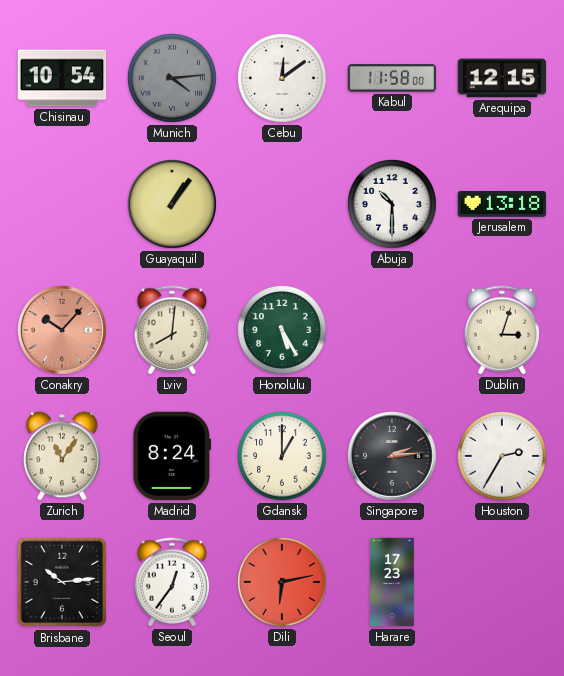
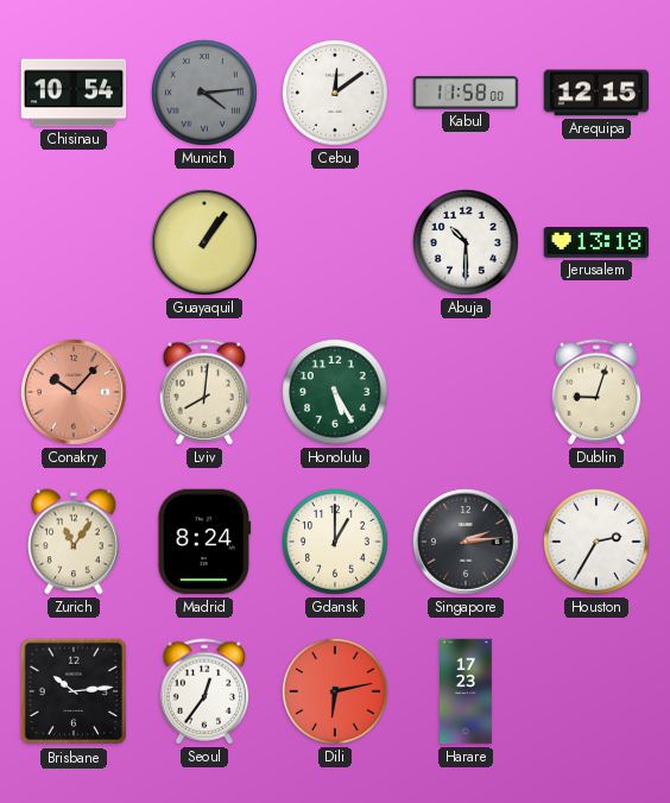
Dublin: 3:03 -> 9:03 (596, 392)
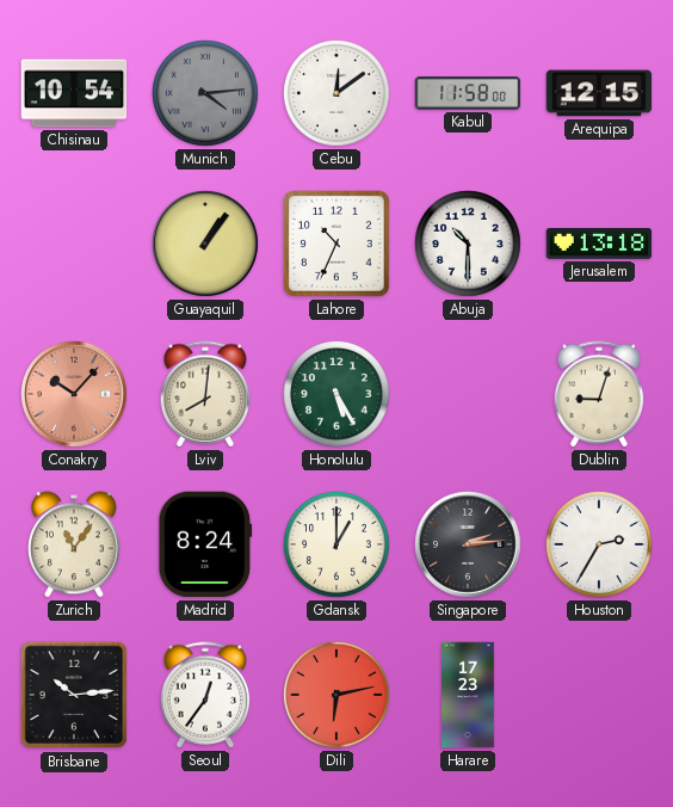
Lahore: none -> 10:34 (336, 244)
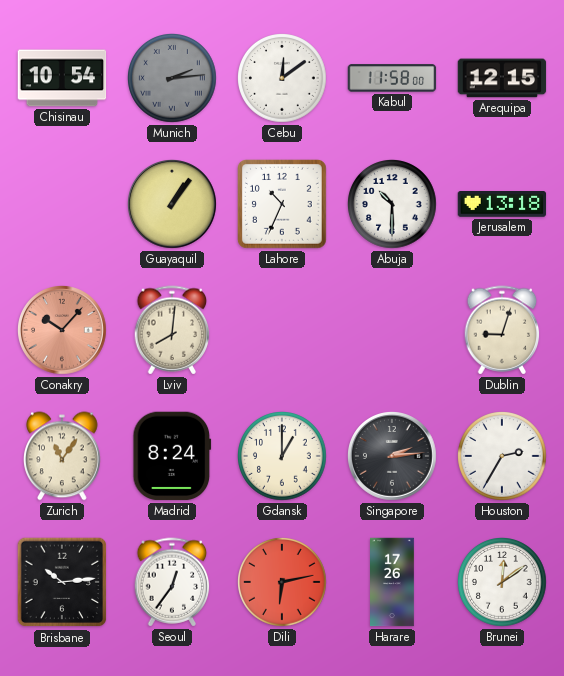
Munich: 4:14 -> 2:14 (173, 79)
Honolulu: 5:25 -> none (338, 395)
Harare: 17:23 -> 17:26 (393, 582)
Brunei: none -> 12:09 (503, 583)
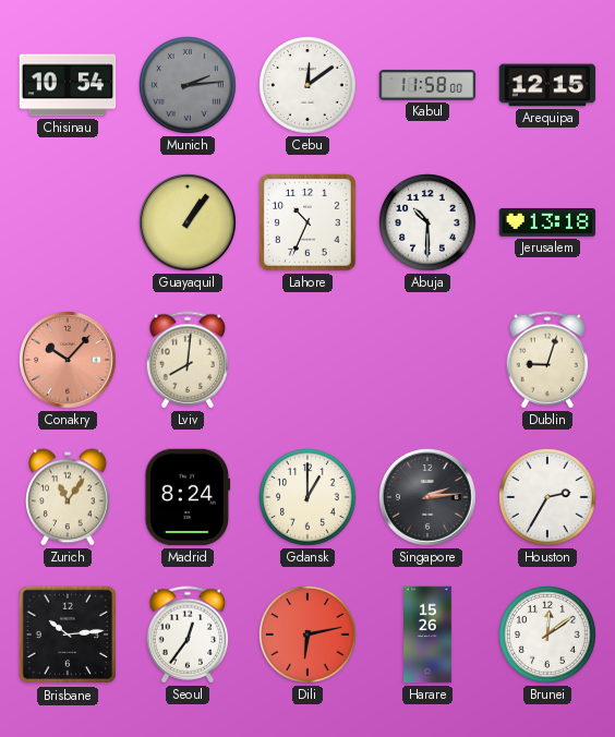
Harare: 17:26 -> 15:26 (429, 635)
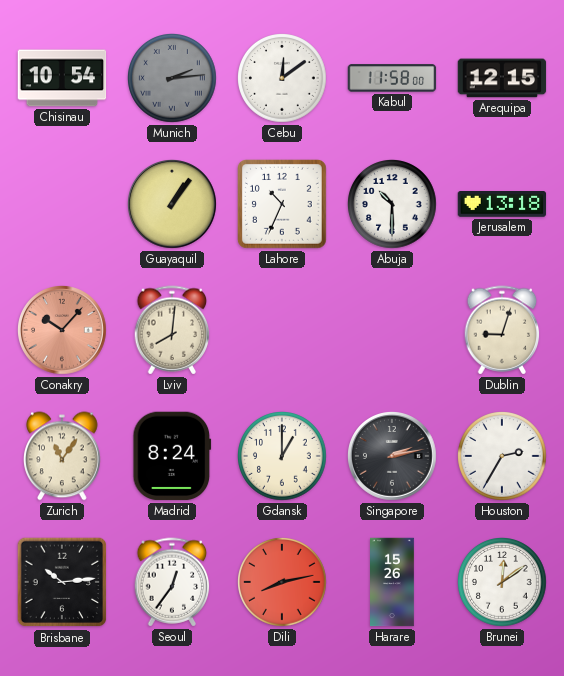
Singapore: 2:14 -> 2:13 (393, 457)
Dili: 6:13 -> 8:13 (283, 583)
